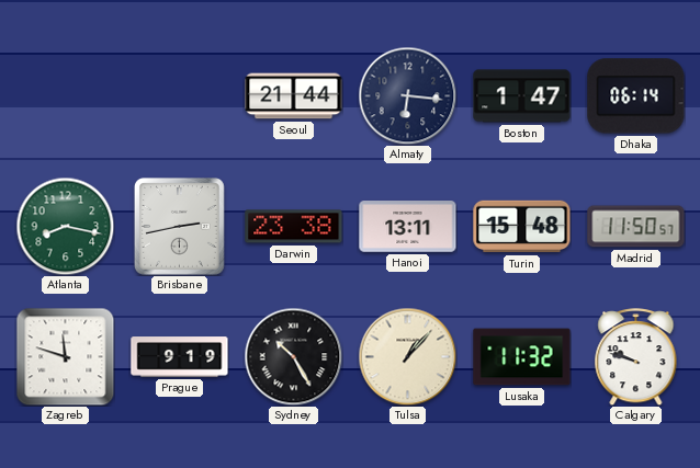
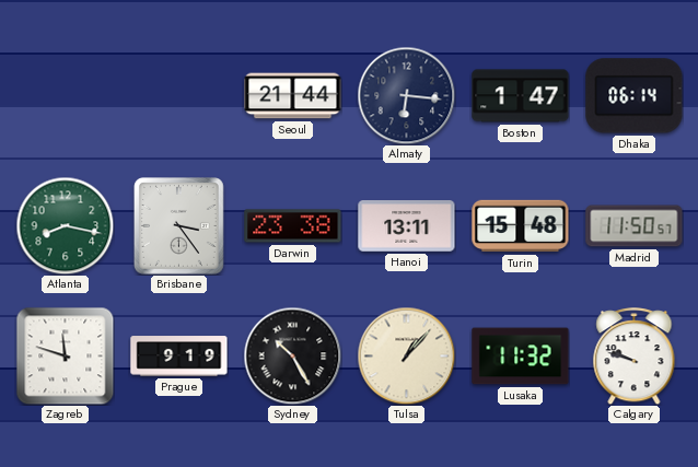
Brisbane: 2:43 -> 3:24 (178, 226)
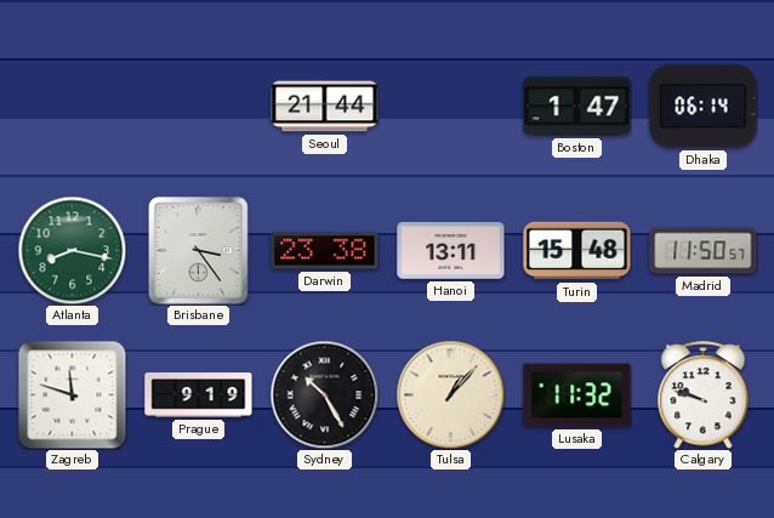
Almaty: 6:16 -> none (406, 95)
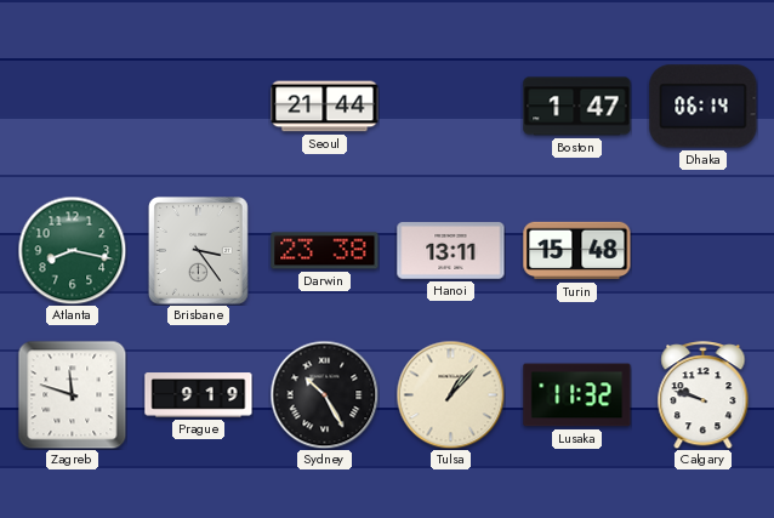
Madrid: 11:50 -> none (704, 251)
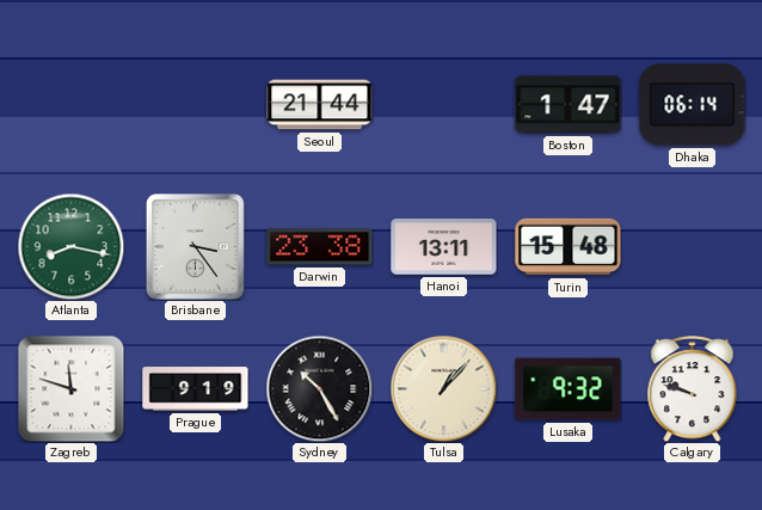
Lusaka: 11:32 -> 9:32 (569, 389)
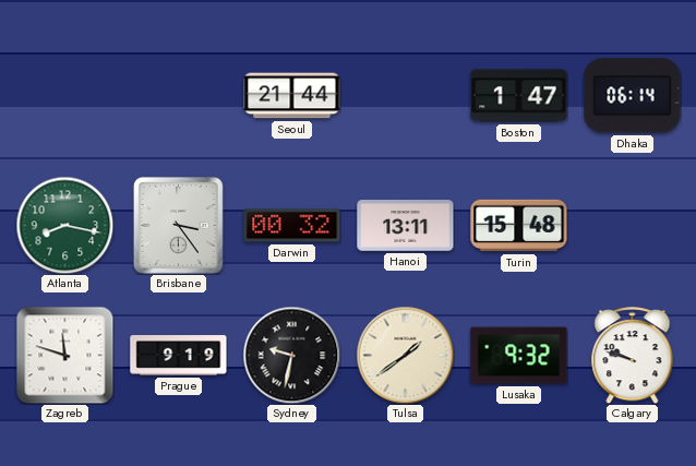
Darwin: 23:38 -> 00:32 (292, 226)
Sydney: 10:25 -> 9:32 (291, 355)
Tulsa: 1:07 -> 1:39 (405, 355)
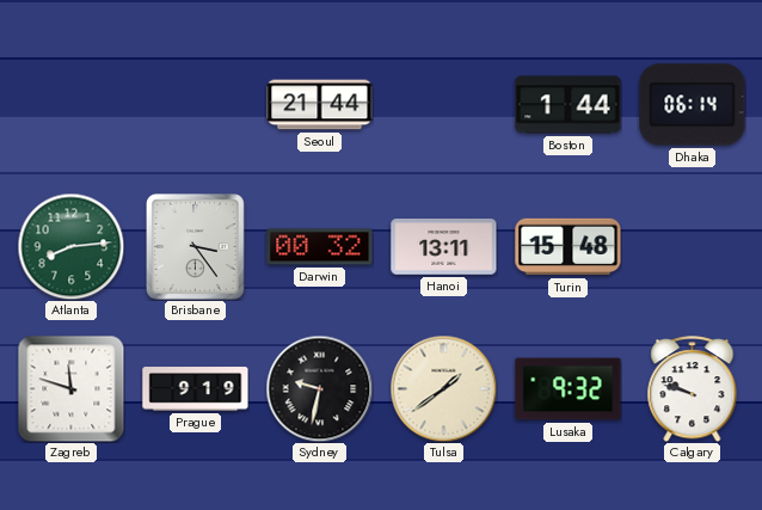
Boston: 1:47 -> 1:44 (569, 105)
Atlanta: 8:17 -> 8:14 (70, 246)
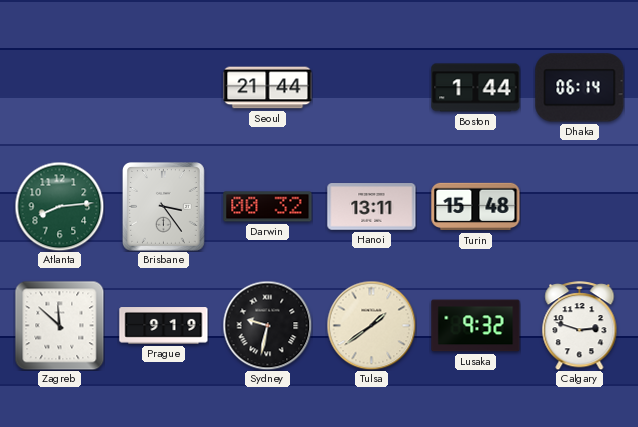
Zagreb: 11:48 -> 11:52 (59, 325)
Calgary: 9:48 -> 2:48 (580, 326)
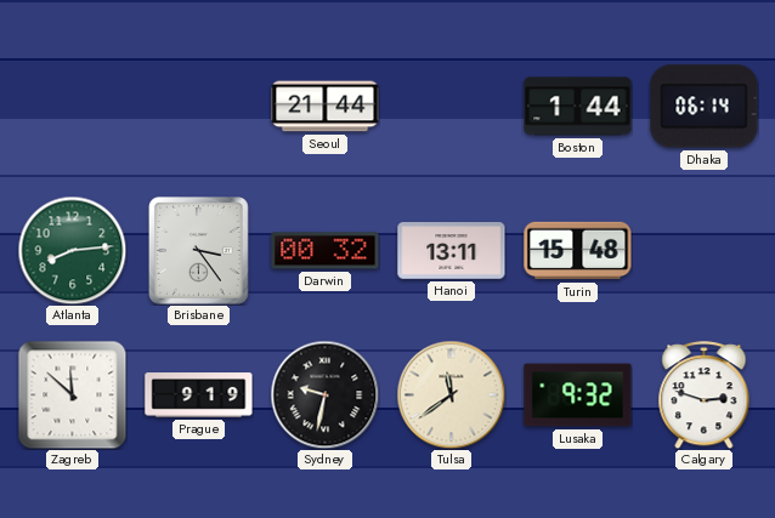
Tulsa: 1:39 -> 11:39 (451, 394)
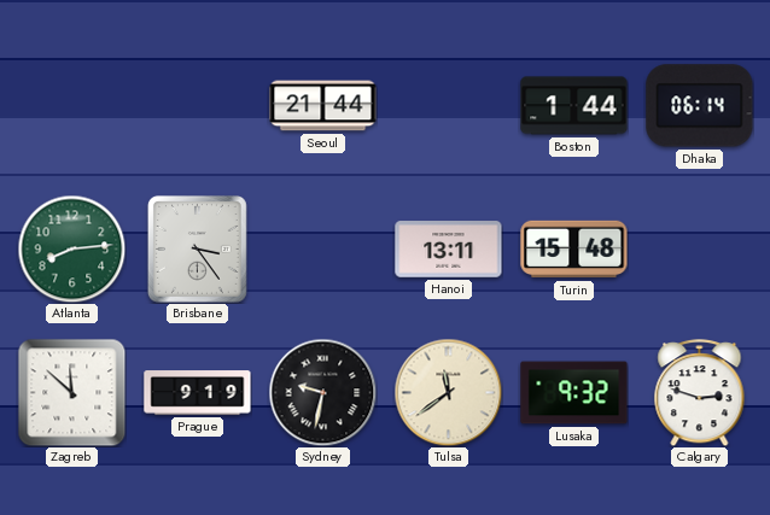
Darwin: 00:32 -> none (326, 251)
